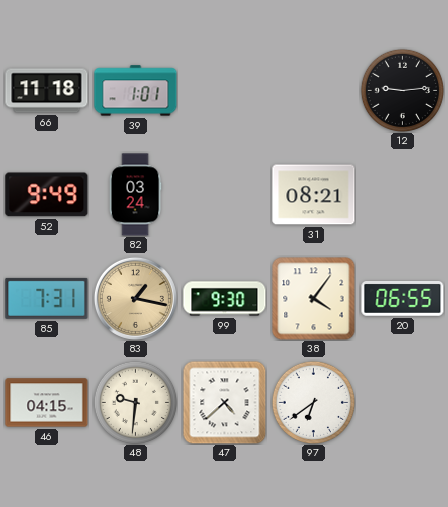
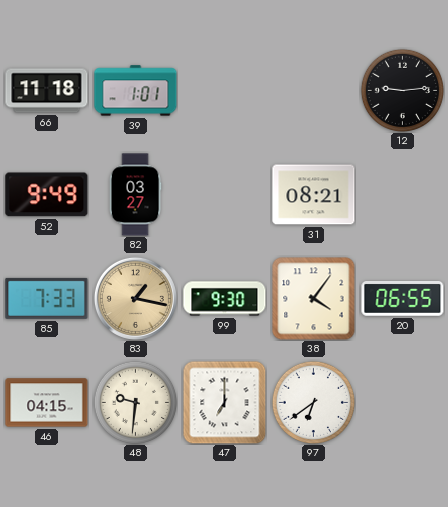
82: 03:24 -> 03:27 (135, 195)
85: 7:31 -> 7:33 (47, 298)
47: 4:38 -> 7:00 (224, 402)
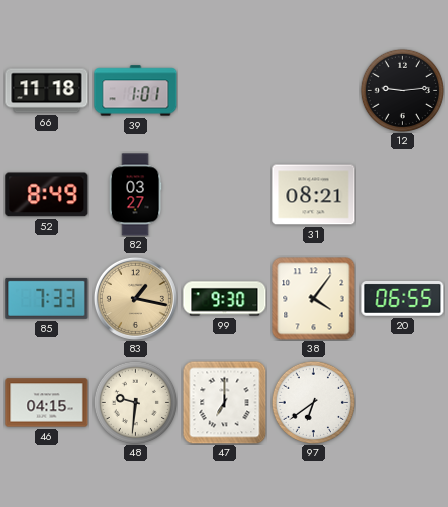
52: 9:49 -> 8:49 (47, 195)
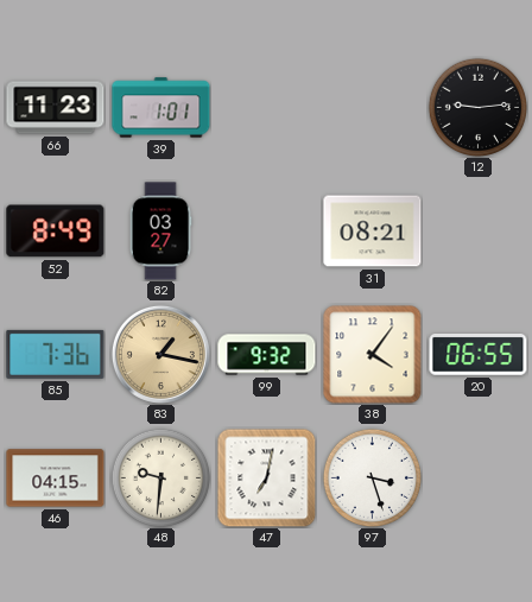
66: 11:18 -> 11:23 (56, 108)
85: 7:33 -> 7:36 (56, 354)
99: 9:30 -> 9:32 (267, 355)
47: 7:00 -> 7:02 (266, 477)
97: 6:39 -> 3:27 (372, 477)
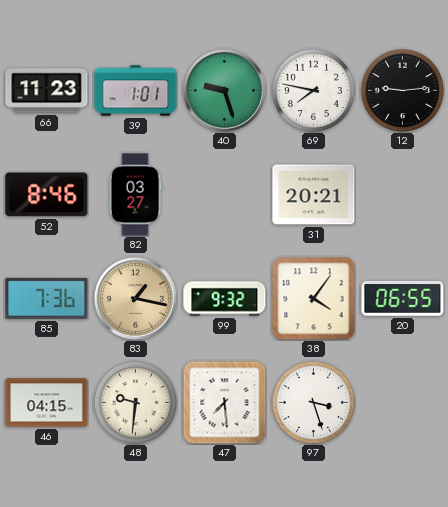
40: none -> 9:27 (224, 90)
69: none -> 7:47 (313, 90)
52: 8:49 -> 8:46 (47, 195)
31: 08:21 -> 20:21 (314, 195)
47: 7:02 -> 7:29 (224, 402)
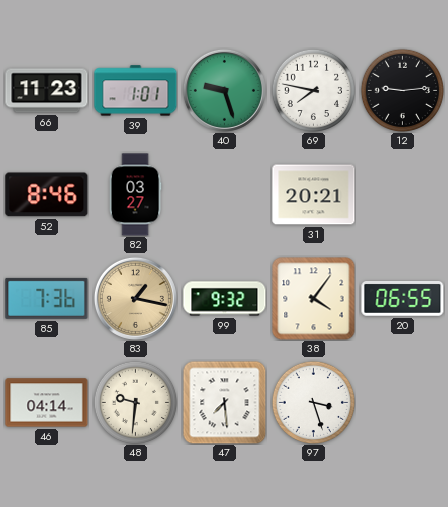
46: 04:15 -> 04:14 (47, 403)
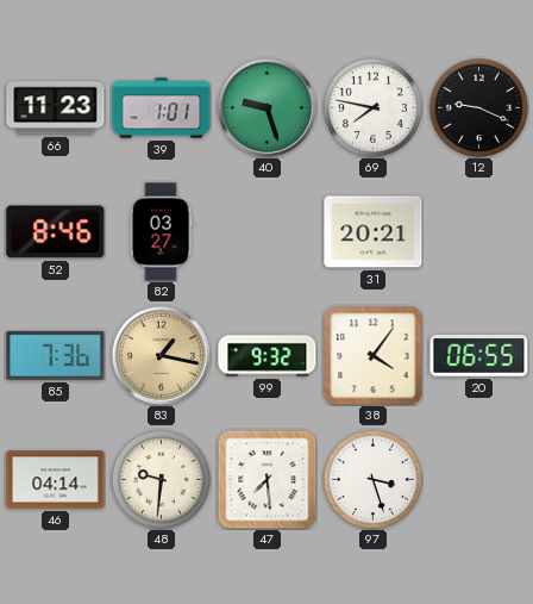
12: 9:14 -> 9:19 (478, 107)
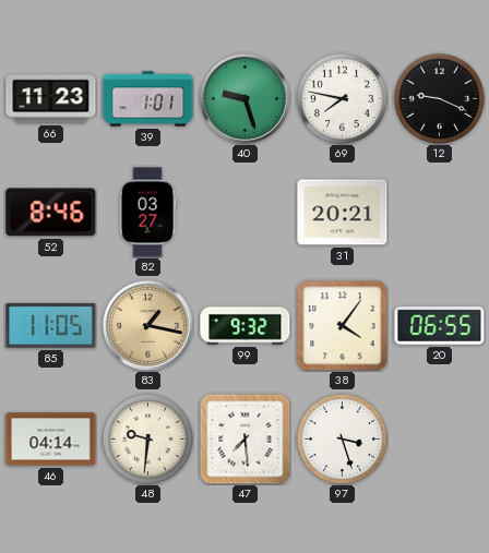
85: 7:36 -> 11:05 (51, 325)
